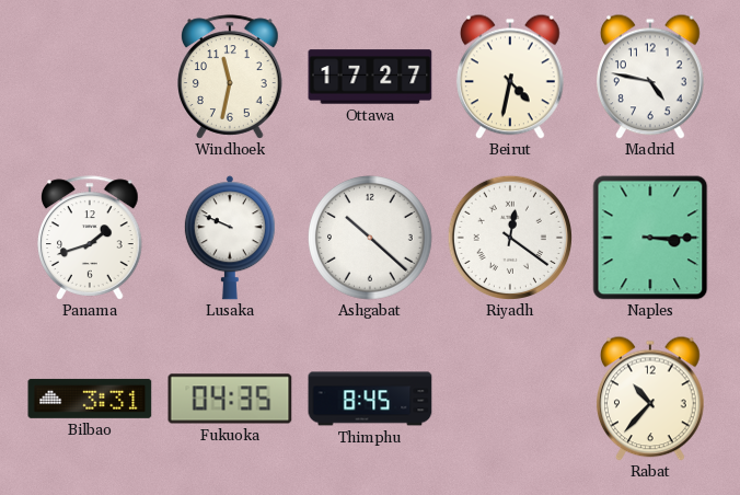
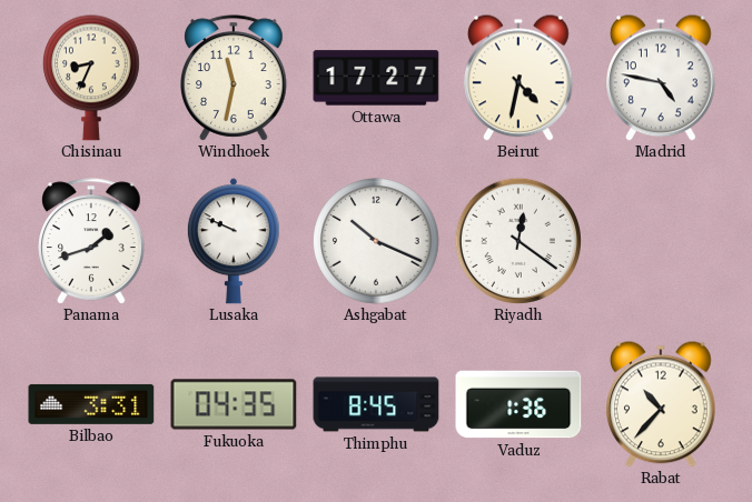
Chisinau: none -> 8:34 (92, 78)
Ashgabat: 10:22 -> 10:19 (376, 241)
Naples: 3:15 -> none (650, 238)
Vaduz: none -> 1:36 (518, 404)
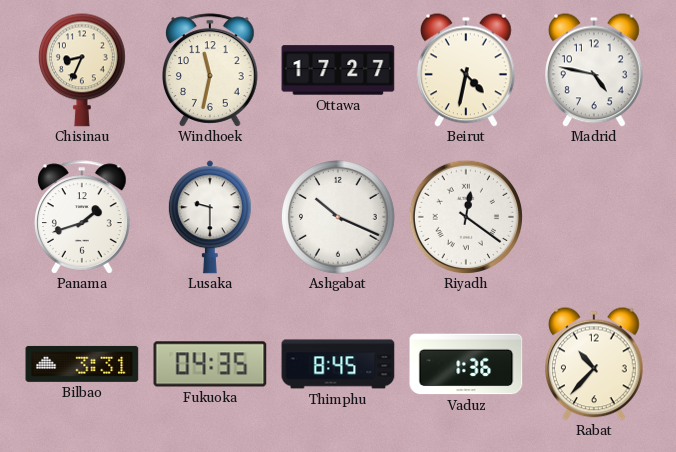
Lusaka: 9:49 -> 9:30 (210, 217)
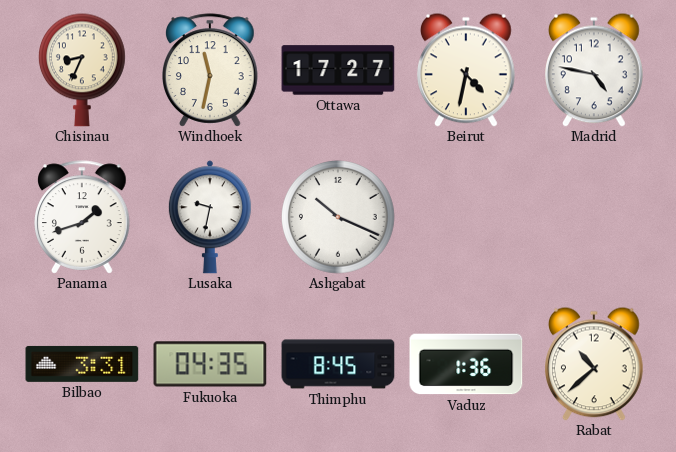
Lusaka: 9:30 -> 9:32 (210, 217)
Riyadh: 12:21 -> none (465, 216)
Rabat: 10:37 -> 10:38 (595, 364)
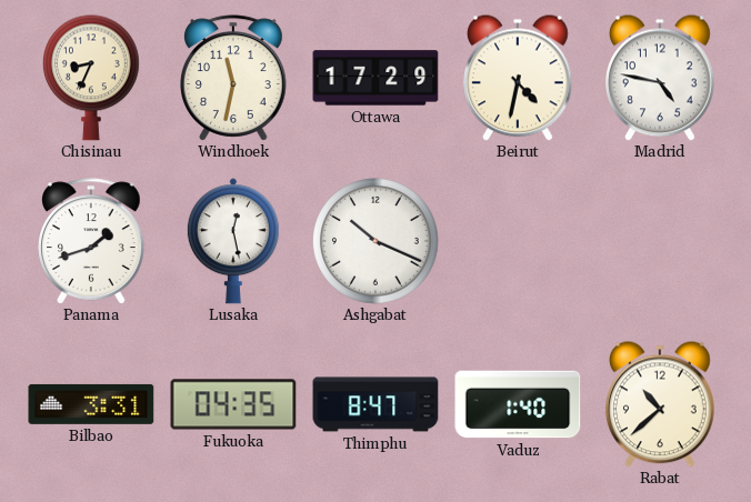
Ottawa: 17:27 -> 17:29 (375, 78)
Lusaka: 9:32 -> 12:28 (233, 241)
Thimphu: 8:45 -> 8:47 (375, 404)
Vaduz: 1:36 -> 1:40 (518, 404)
